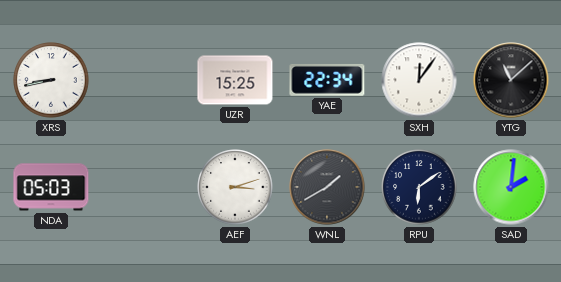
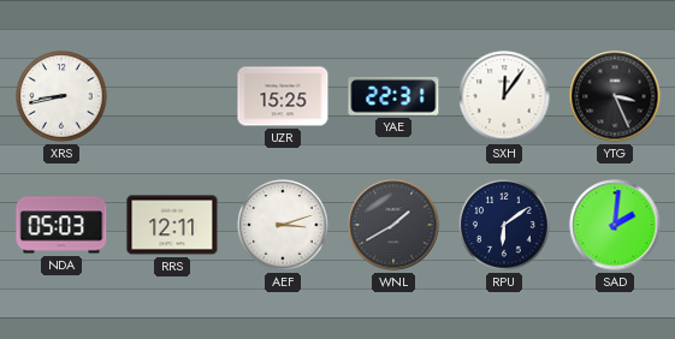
YAE: 22:34 -> 22:31 (393, 96)
YTG: 11:08 -> 3:26 (615, 96)
RRS: none -> 12:11 (172, 225)
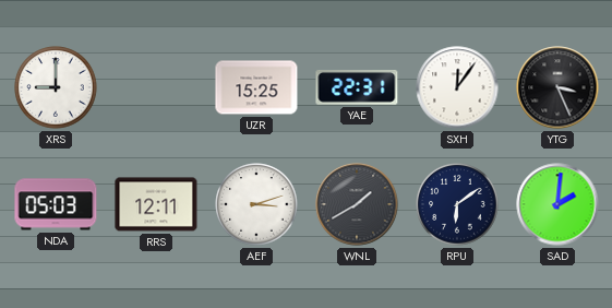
XRS: 8:43 -> 9:00 (56, 87)
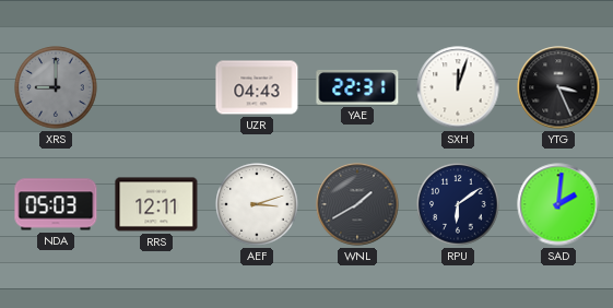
XRS dial: white -> grey (56, 87)
UZR: 15:25 -> 04:43 (257, 87)
SXH: 12:06 -> 12:03 (458, 87)
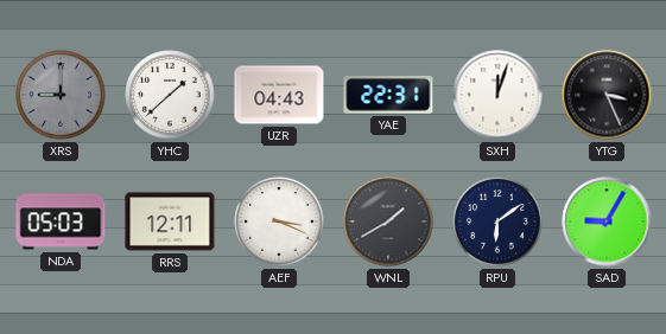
YHC: none -> 1:38 (170, 95)
AEF: 3:12 -> 3:19 (279, 221)
SAD: 2:01 -> 9:05 (607, 221)
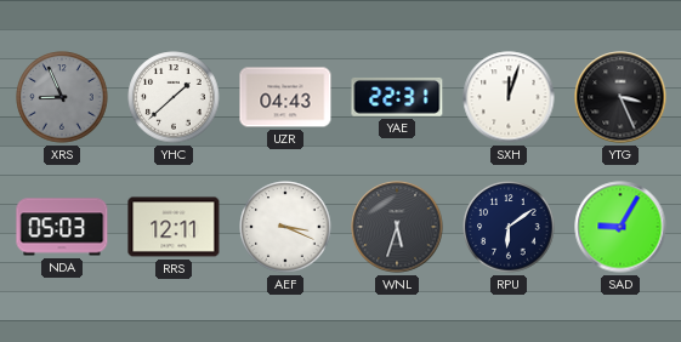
XRS: 9:00 -> 8:56 (62, 97)
WNL: 1:40 -> 5:33 (397, 227)
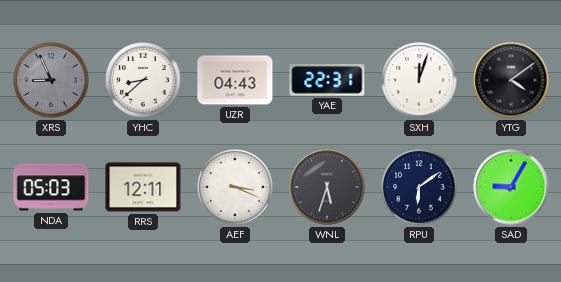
YHC: 1:38 -> 8:38 (143, 80)
YTG: 3:26 -> 4:09 (511, 80)
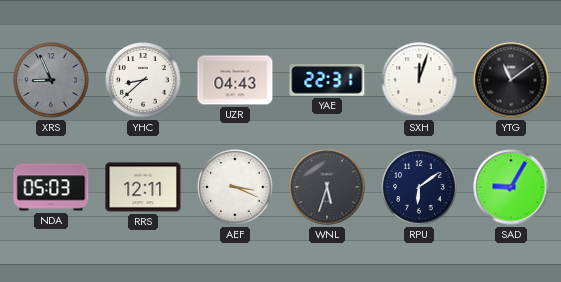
YTG: 4:09 -> 11:09 (511, 80)
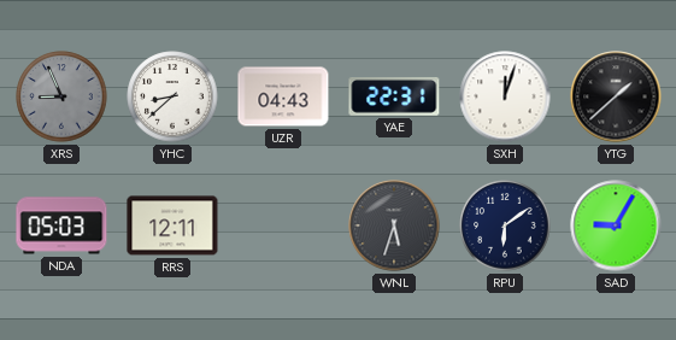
YTG: 11:09 -> 1:38 (616, 96)
AEF: 3:19 -> none (235, 187)
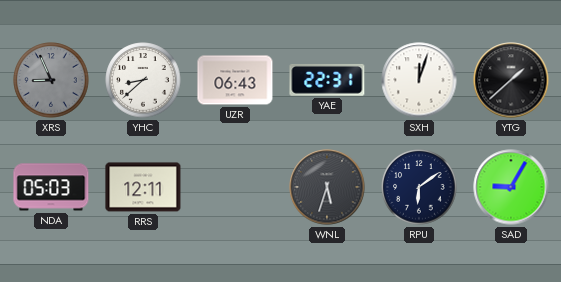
UZR: 04:43 -> 06:43 (235, 80)
